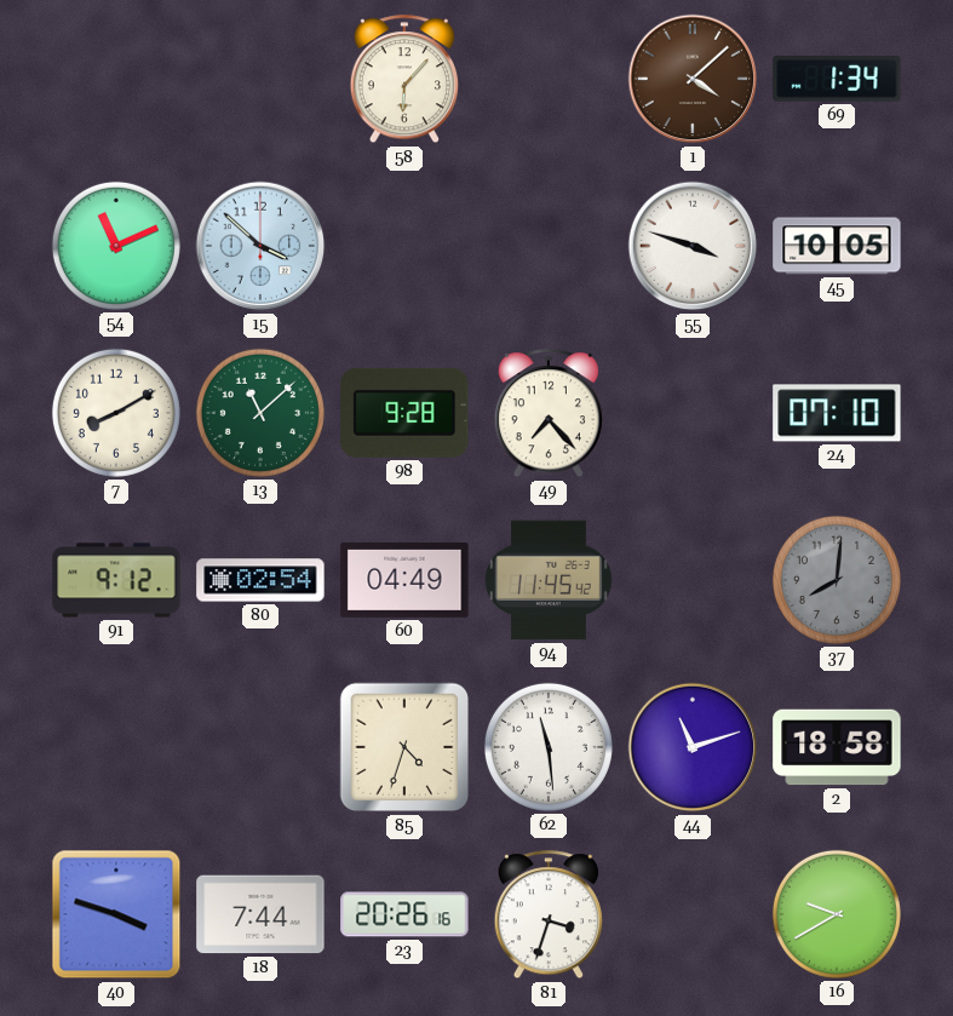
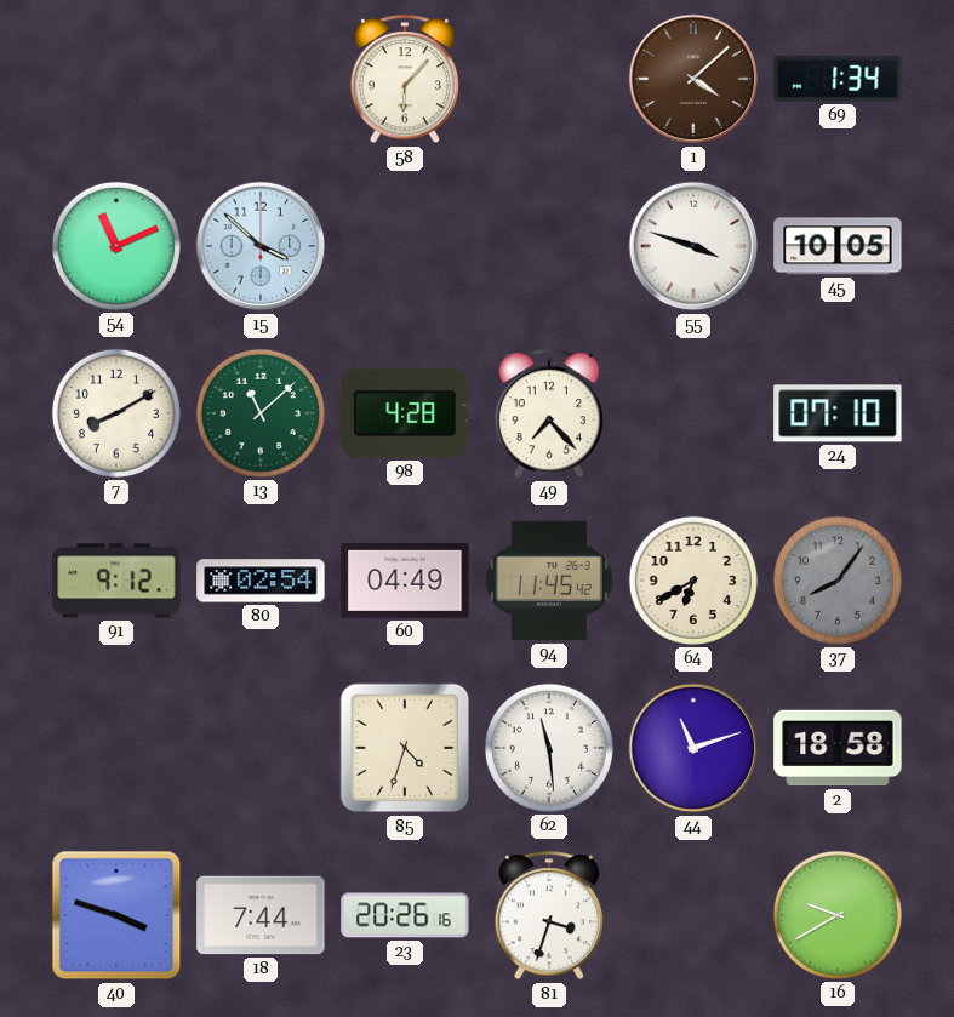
98: 9:28 -> 4:28 (405, 413)
64: none -> 6:40 (693, 581)
37: 8:01 -> 8:06 (838, 581)
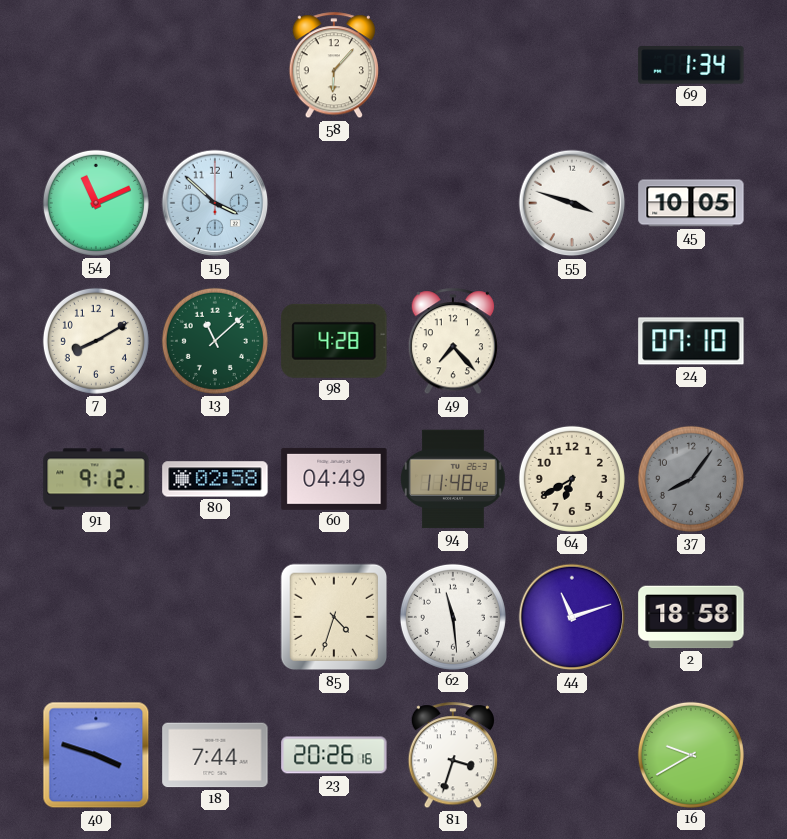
1: 4:08 -> none (693, 79)
80: 02:54 -> 02:58 (215, 479)
94: 11:45 -> 11:48 (453, 479)
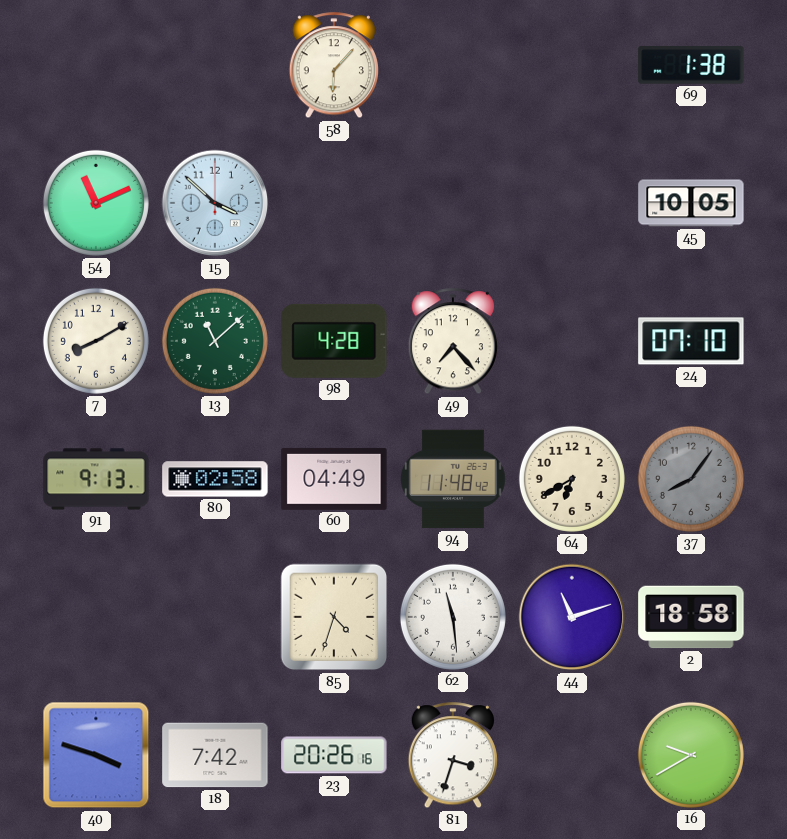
69: 1:34 -> 1:38 (691, 66)
55: 3:48 -> none (572, 203)
91: 9:12 -> 9:13 (96, 479)
18: 7:44 -> 7:42 (215, 755)
